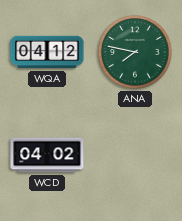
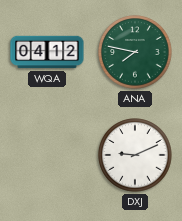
WCD: 04:02 -> none (47, 155)
DXJ: none -> 9:11 (135, 155)
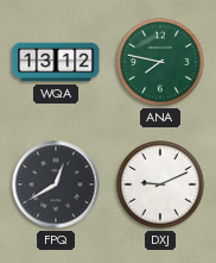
WQA: 04:12 -> 13:12 (56, 62)
FPQ: none -> 12:40 (56, 184)
